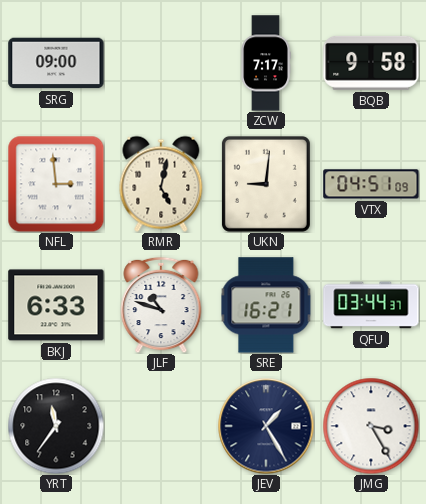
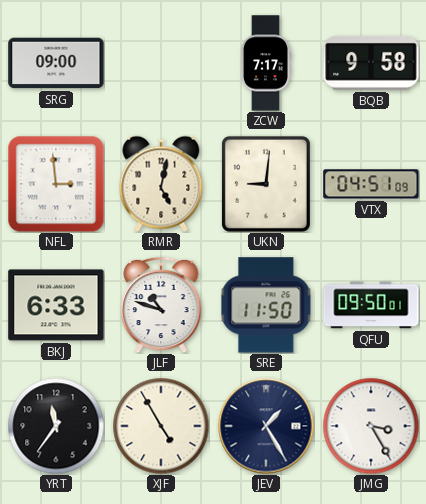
SRE: 16:21 -> 11:50 (266, 305)
QFU: 03:44 -> 09:50 (371, 305)
XJF: none -> 4:55 (161, 426)
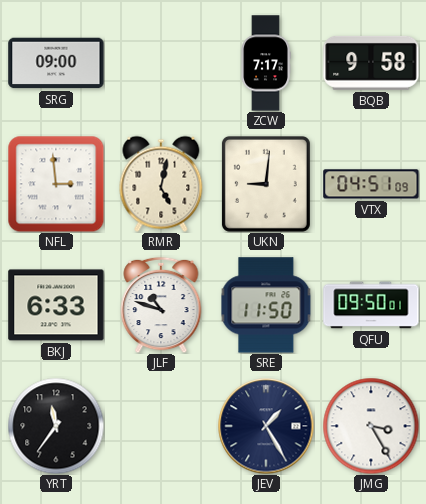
XJF: 4:55 -> none (161, 426)
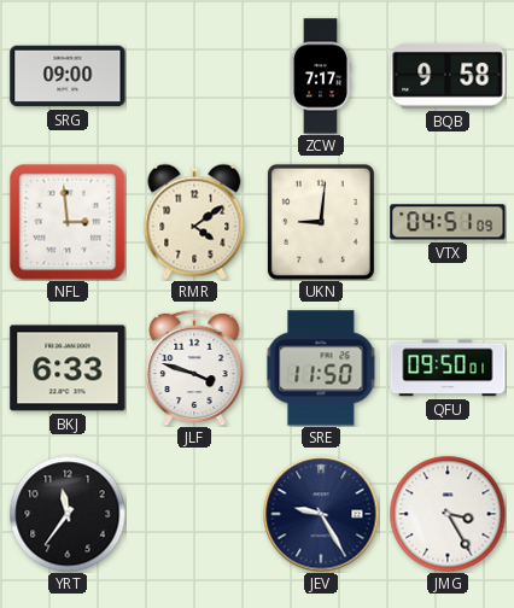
RMR: 5:02 -> 4:09 (194, 222)
JLF: 10:48 -> 3:48 (194, 368)
JEV: 1:25 -> 9:25 (321, 514)
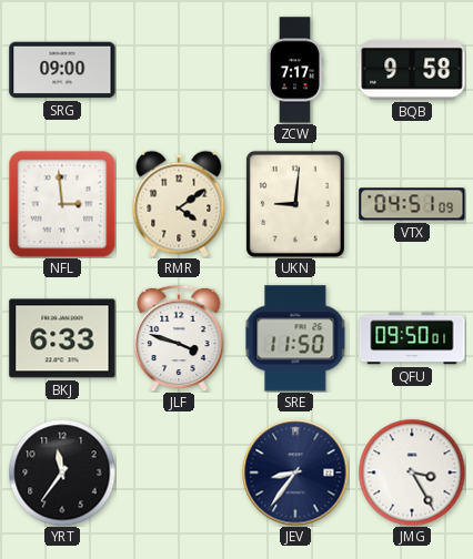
JEV: 9:25 -> 8:36 (295, 472)
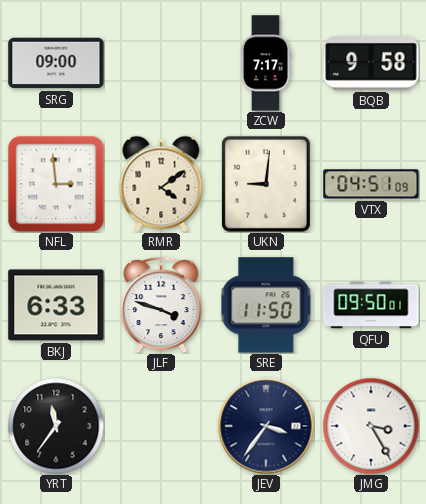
JEV: 8:36 -> 3:36 (266, 426)
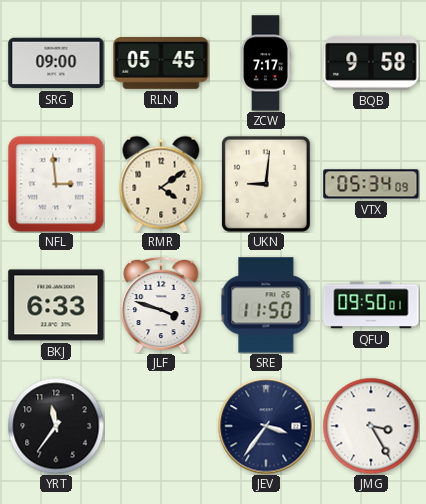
RLN: none -> 05:45 (161, 64)
VTX: 04:51 -> 05:34 (371, 184)
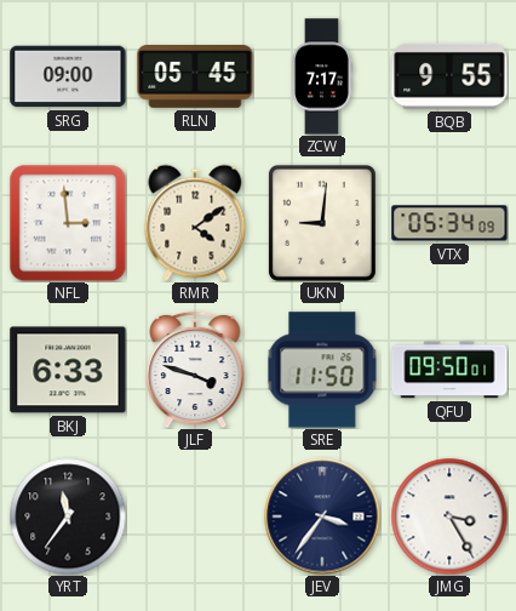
BQB: 9:58 -> 9:55 (449, 76)
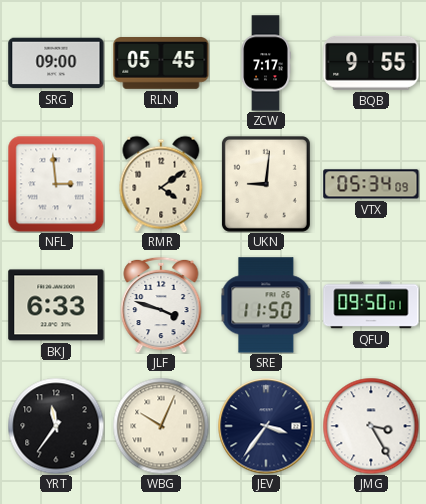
WBG: none -> 10:04 (161, 426)
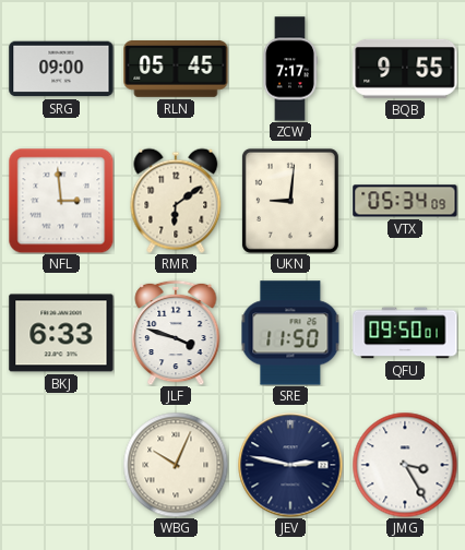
RMR: 4:09 -> 6:09 (176, 201)
YRT: 11:36 -> none (56, 426)
JEV: 3:36 -> 2:47 (290, 465)
